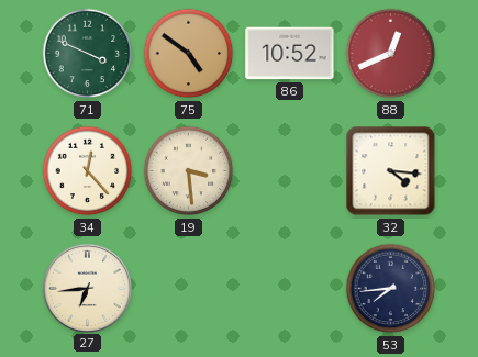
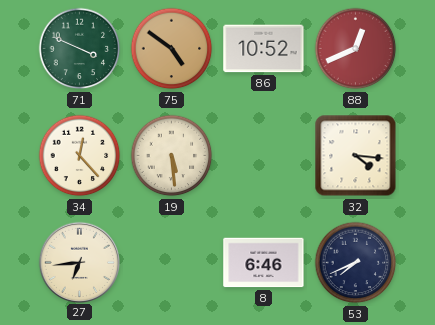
19: 3:29 -> 5:29 (172, 156)
8: none -> 6:46 (264, 263)
53: 7:44 -> 7:41 (356, 263)
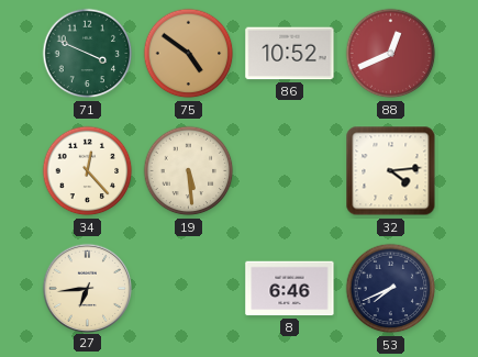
32: 4:16 -> 4:14 (391, 171)
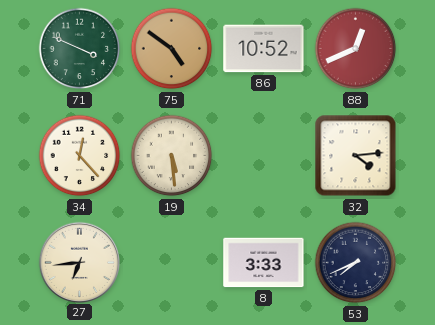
8: 6:46 -> 3:33 (264, 263)
